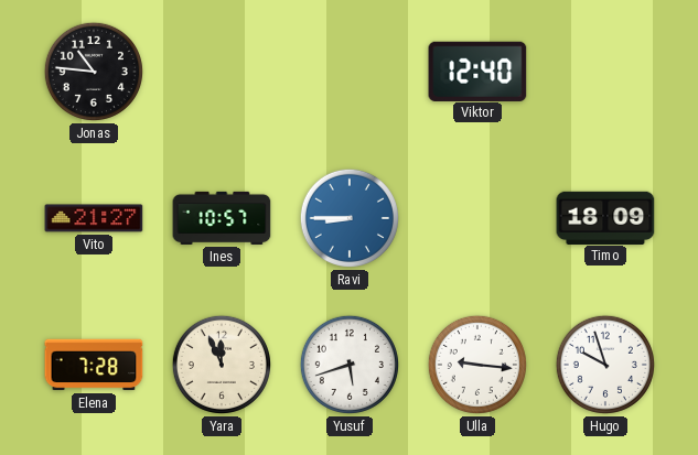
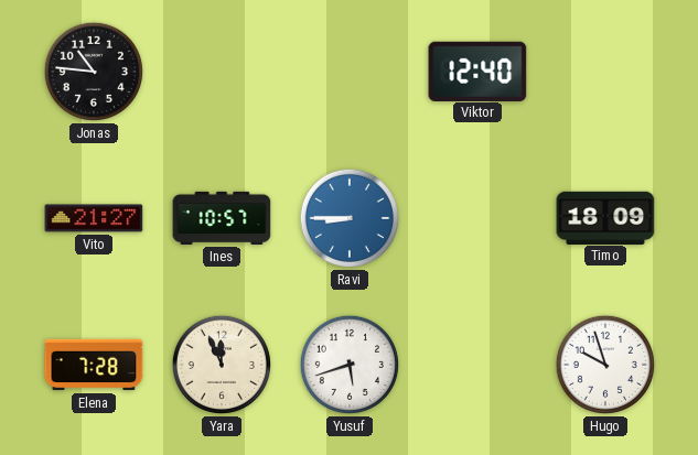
Ulla: 9:16 -> none (477, 365)
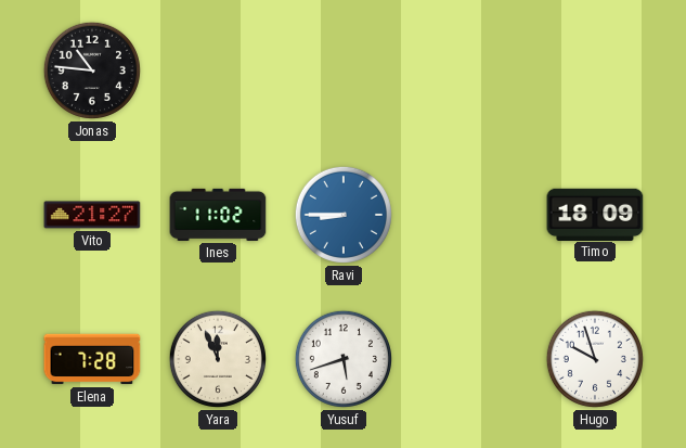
Viktor: 12:40 -> none (477, 71)
Ines: 10:57 -> 11:02 (218, 215)
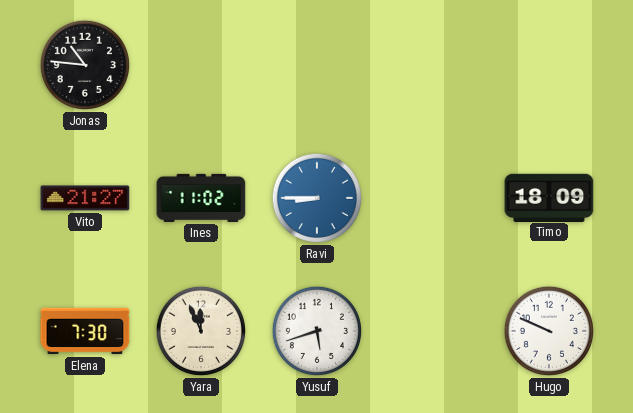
Elena: 7:28 -> 7:30 (85, 331)
Hugo: 9:57 -> 9:49 (549, 331)
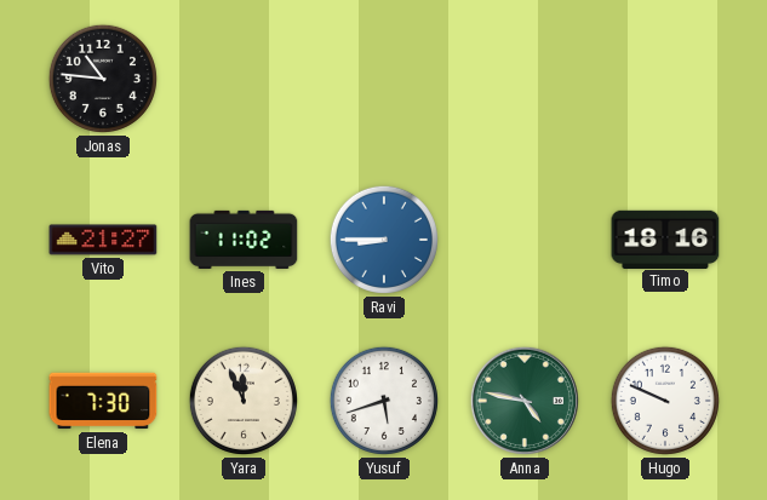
Timo: 18:09 -> 18:16 (665, 238)
Anna: none -> 4:47 (525, 401)
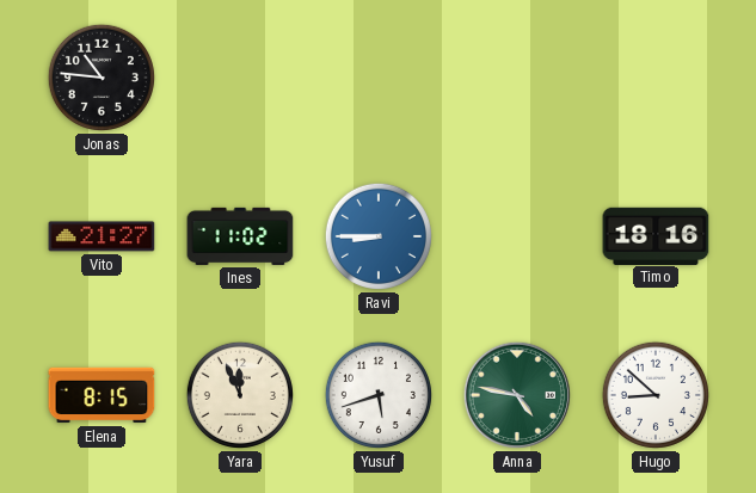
Elena: 7:30 -> 8:15 (102, 395)
Hugo: 9:49 -> 8:52 (656, 395)
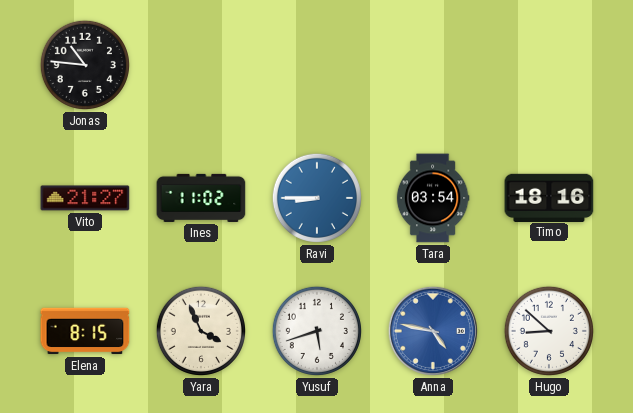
Tara: none -> 03:54 (433, 198)
Yara: 11:56 -> 3:56 (201, 331)
Anna dial: green -> blue (433, 331)
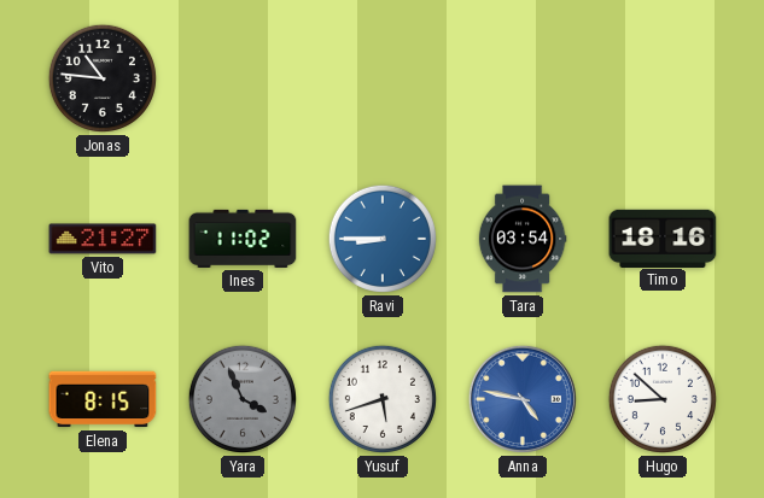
Yara dial: cream -> grey (243, 399)
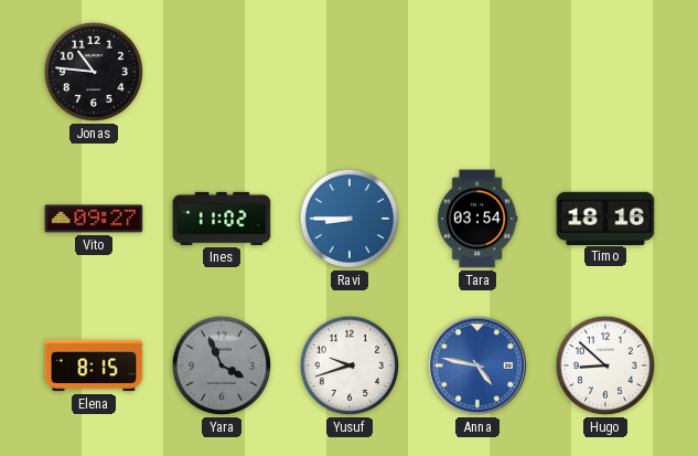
Vito: 21:27 -> 09:27 (94, 219)
Yusuf: 5:42 -> 9:42 (350, 365)
